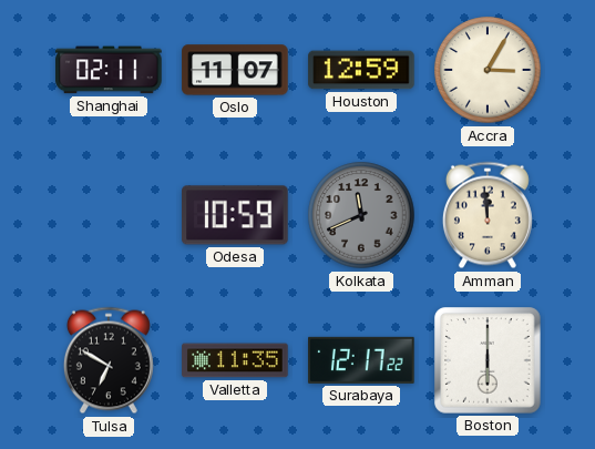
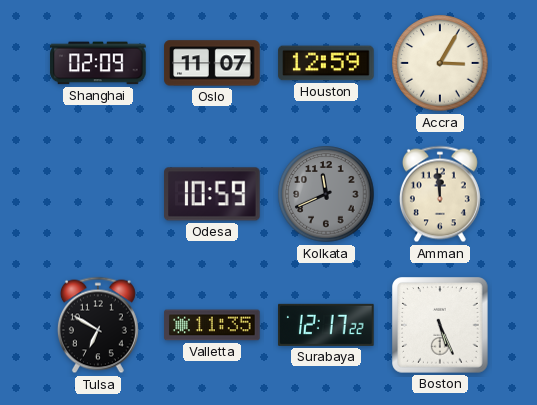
Shanghai: 02:11 -> 02:09 (98, 63)
Boston: 6:00 -> 5:26 (440, 325)
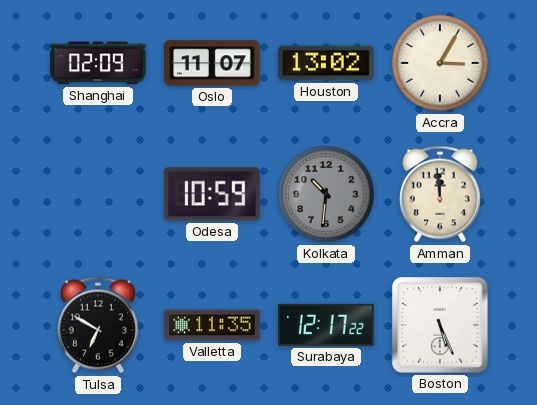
Houston: 12:59 -> 13:02 (326, 63)
Kolkata: 11:41 -> 10:31 (326, 194)
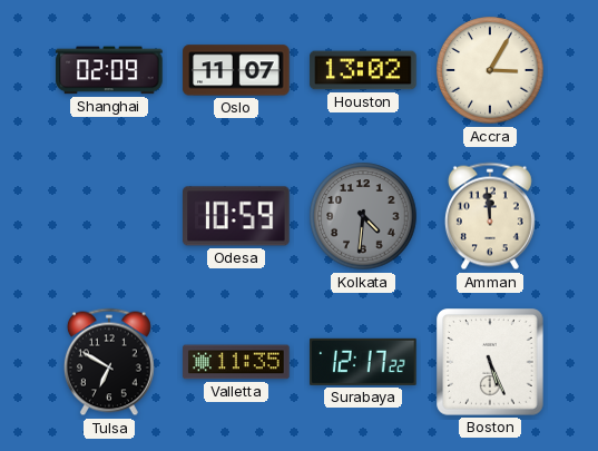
Kolkata: 10:31 -> 4:31 (363, 216)
